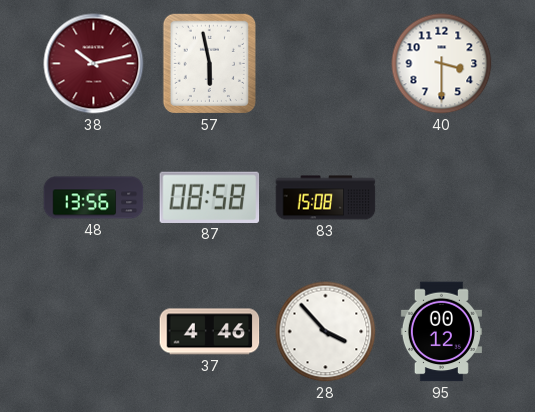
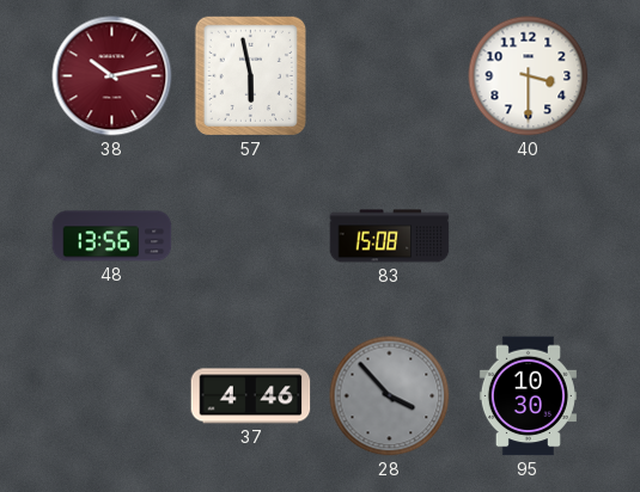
87: 08:58 -> none (210, 197)
28 dial: white -> grey (390, 396)
95: 00:12 -> 10:30 (528, 396)
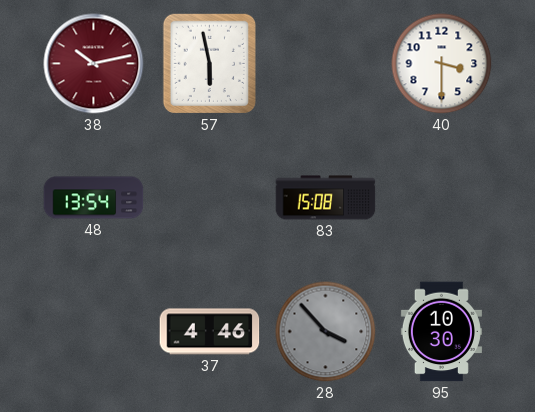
48: 13:56 -> 13:54 (94, 198)
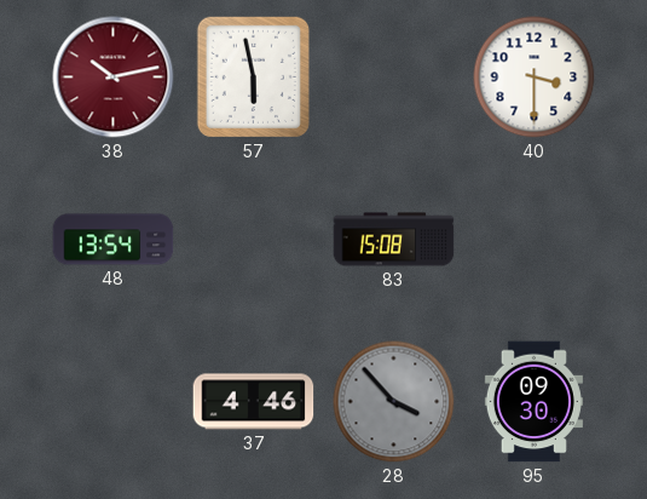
95: 10:30 -> 09:30 (533, 402)
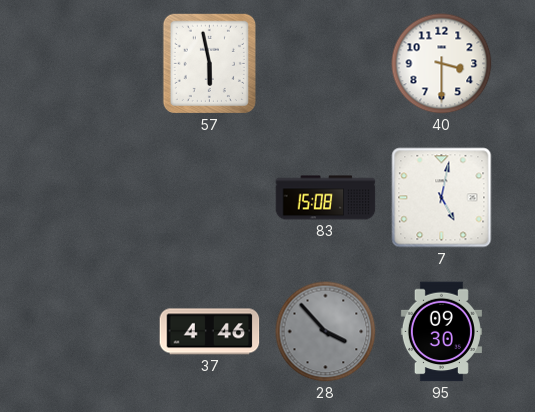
38: 10:13 -> none (114, 78)
48: 13:54 -> none (114, 240)
7: none -> 5:02 (442, 198)
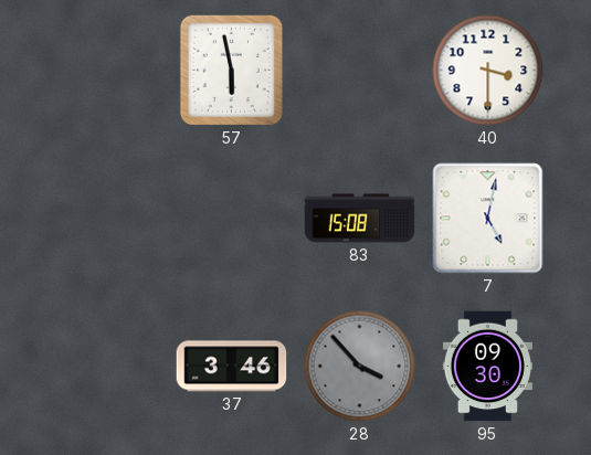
37: 4:46 -> 3:46 (232, 367)
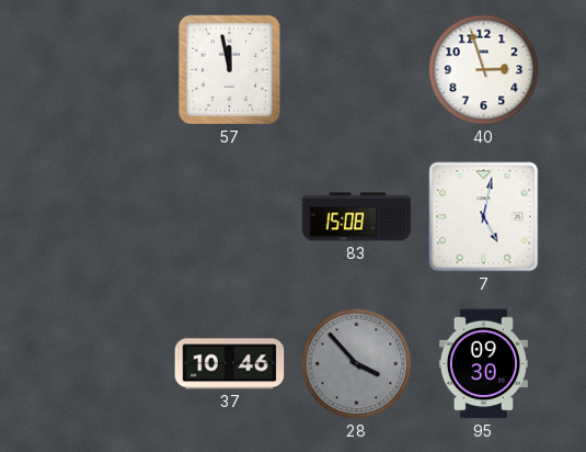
57: 5:58 -> 11:58 (229, 69)
40: 3:30 -> 2:57 (484, 70)
37: 3:46 -> 10:46 (230, 364)
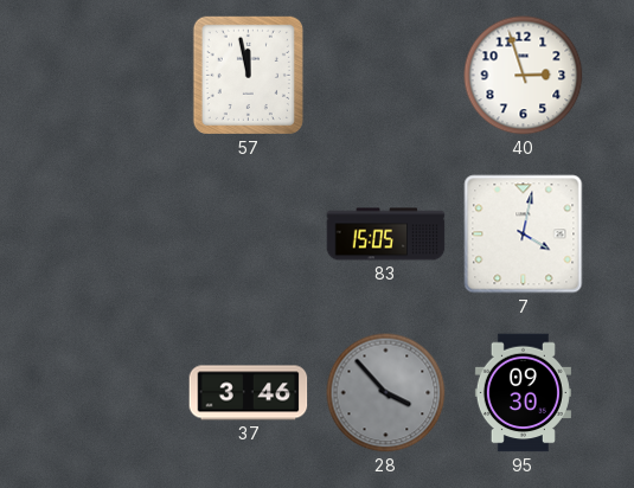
83: 15:08 -> 15:05 (386, 235)
7: 5:02 -> 4:02 (524, 235)
37: 10:46 -> 3:46 (249, 393)
